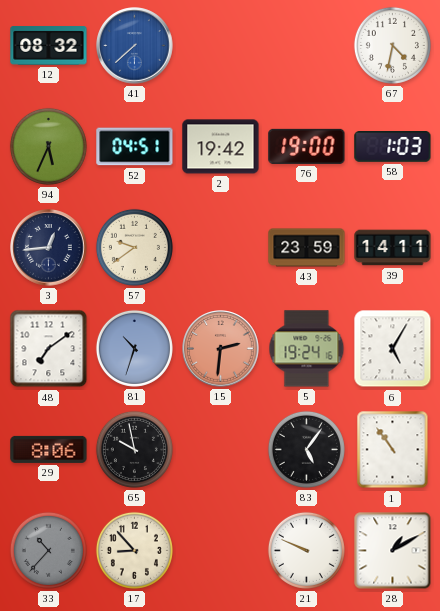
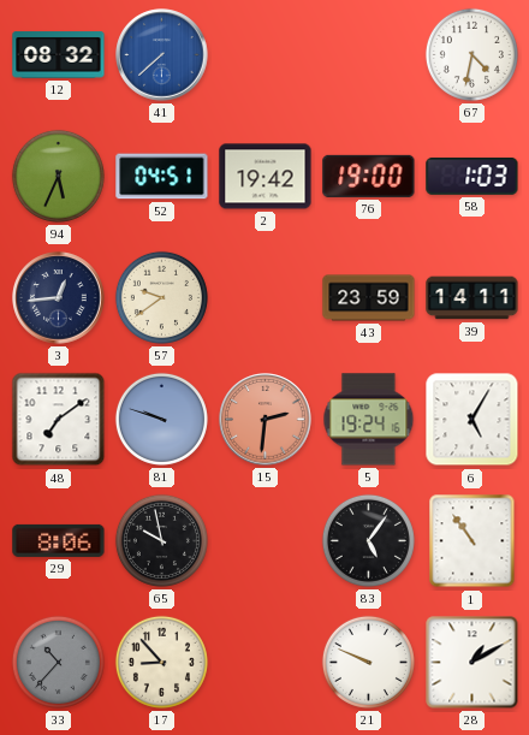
81: 10:33 -> 9:48 (161, 419)
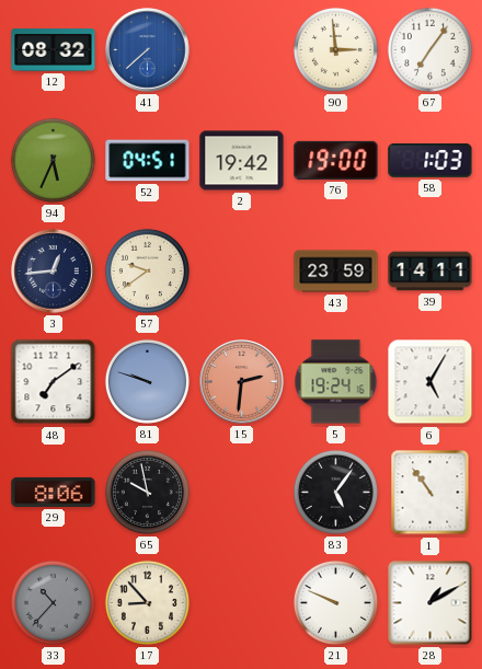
90: none -> 2:59 (335, 49)
67: 4:32 -> 7:06 (429, 49)
